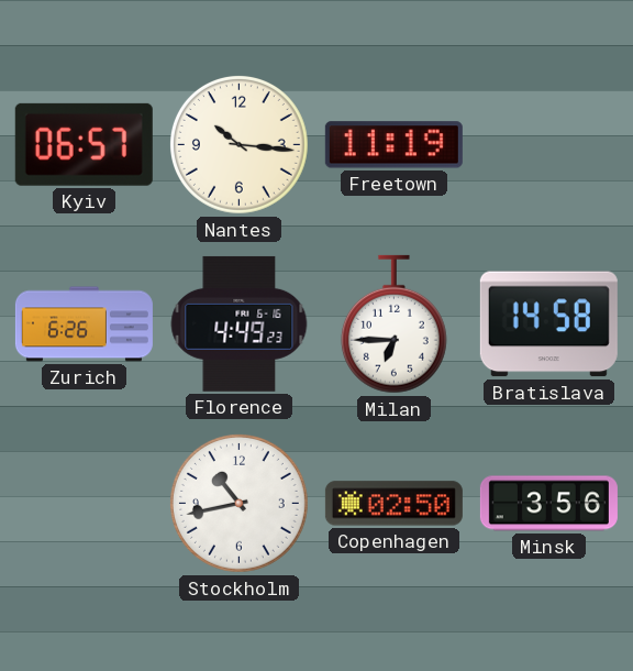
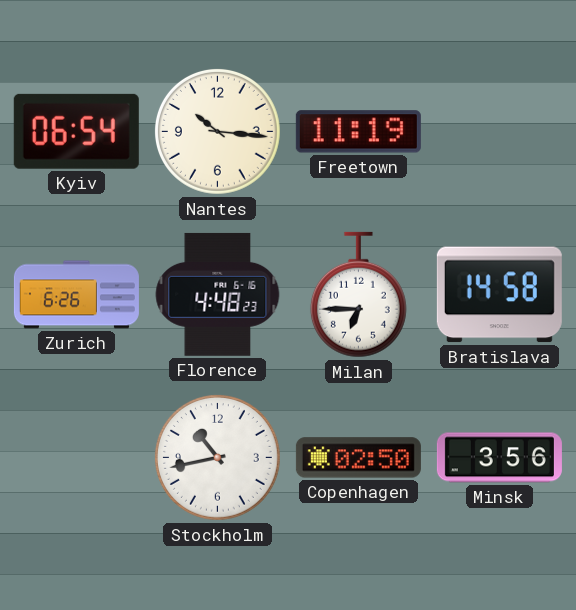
Kyiv: 06:57 -> 06:54 (76, 131)
Florence: 4:49 -> 4:48 (218, 294)
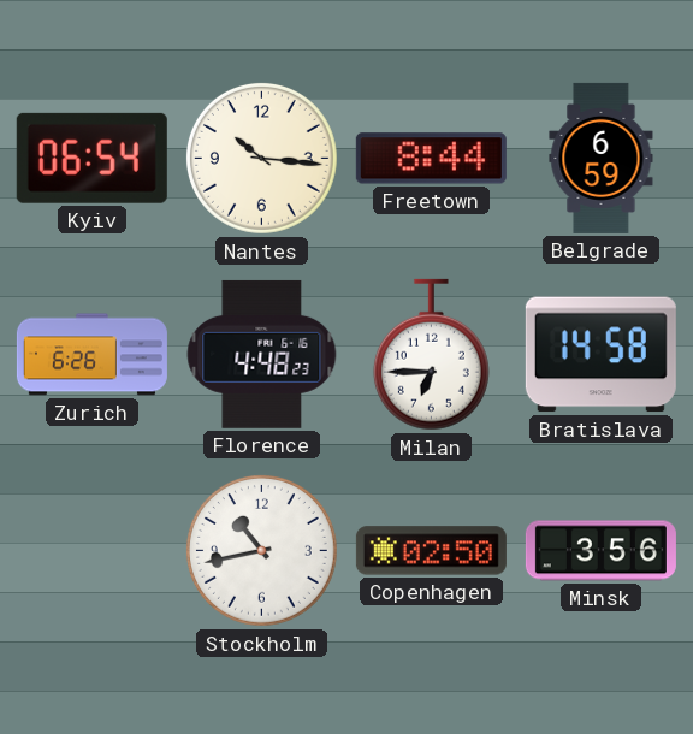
Freetown: 11:19 -> 8:44 (431, 159)
Belgrade: none -> 6:59 (602, 158)
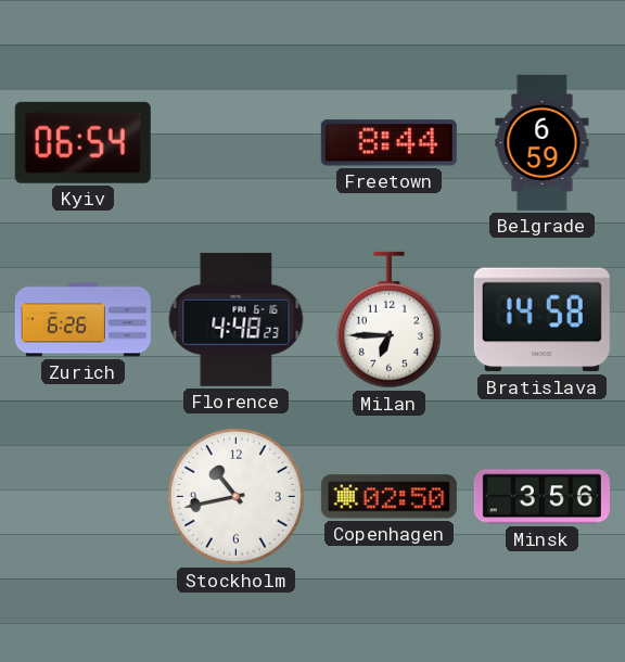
Nantes: 10:16 -> none (261, 158)
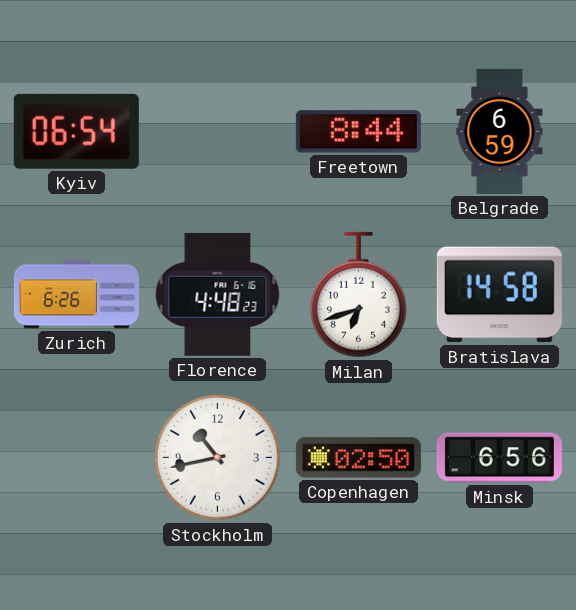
Milan: 6:45 -> 6:42 (358, 295)
Minsk: 3:56 -> 6:56 (499, 458)
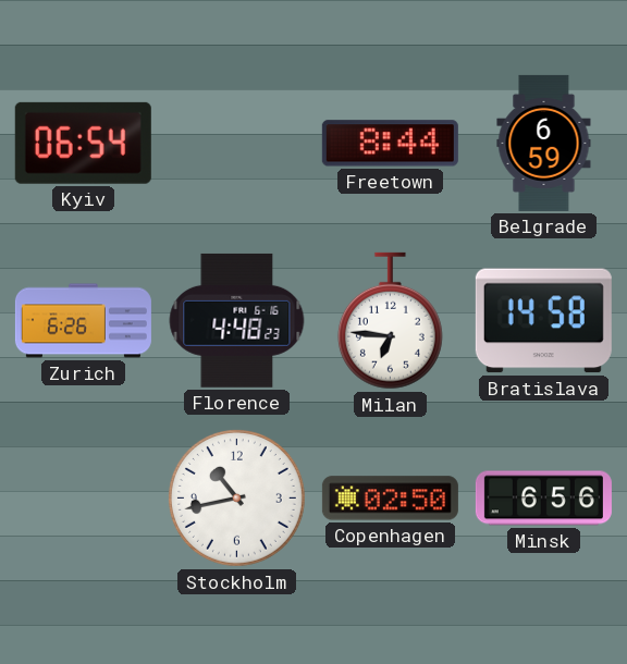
Milan: 6:42 -> 6:46 (390, 321)
